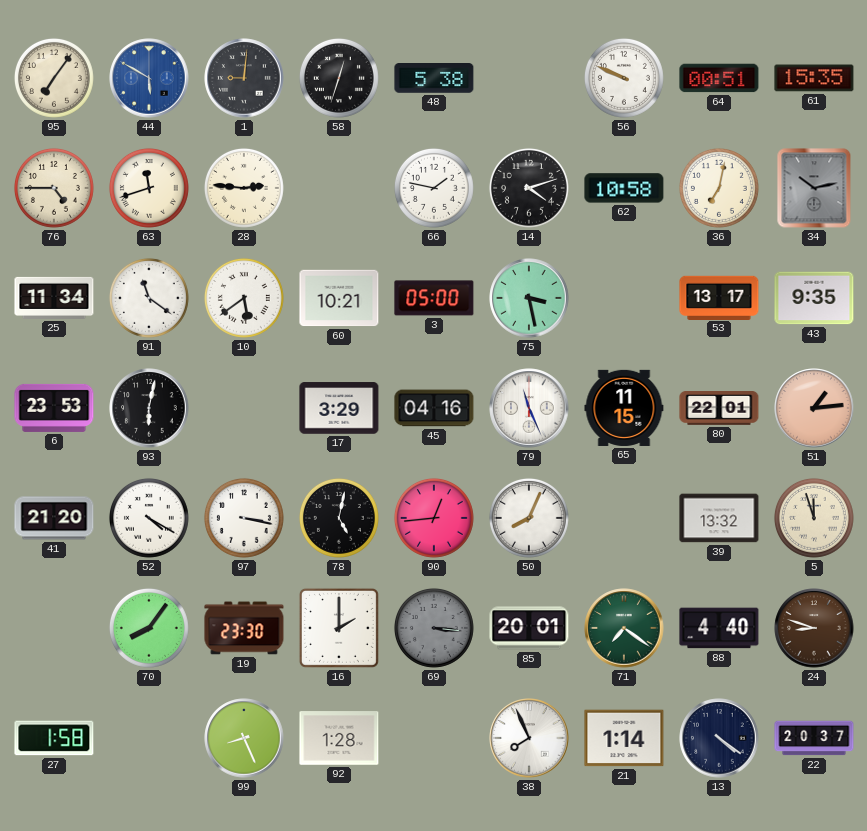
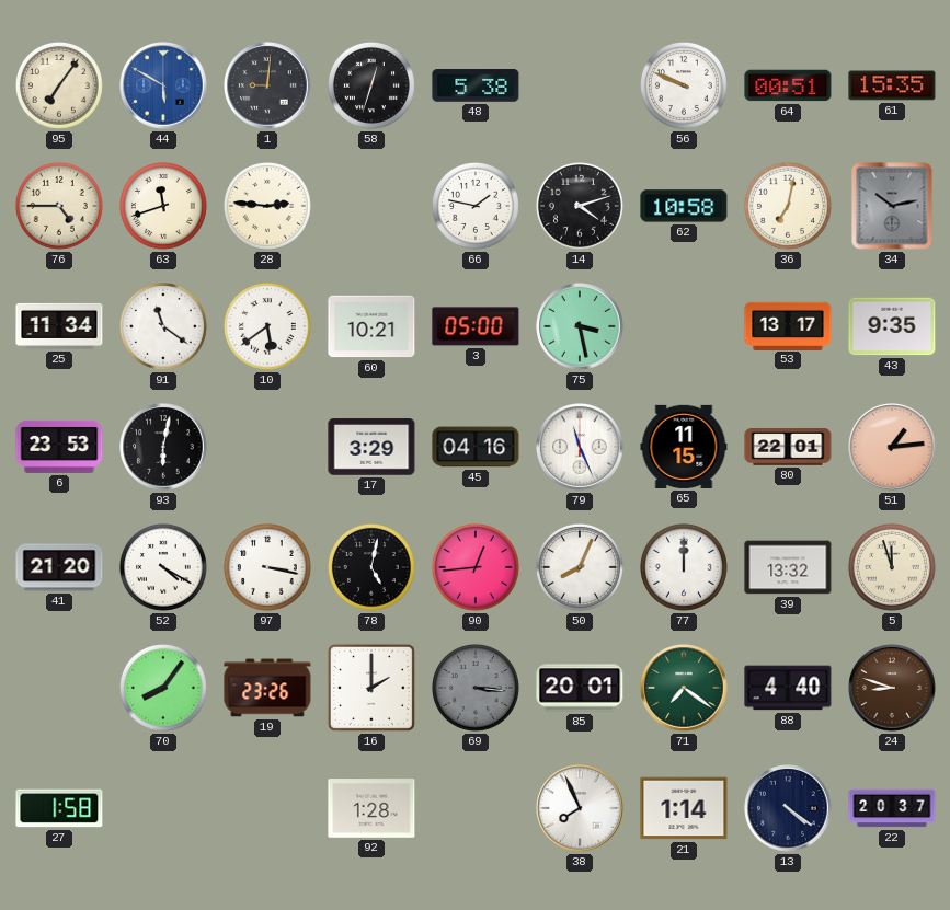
77: none -> 12:00 (684, 567)
19: 23:30 -> 23:26 (267, 688)
99: 8:26 -> none (244, 738)
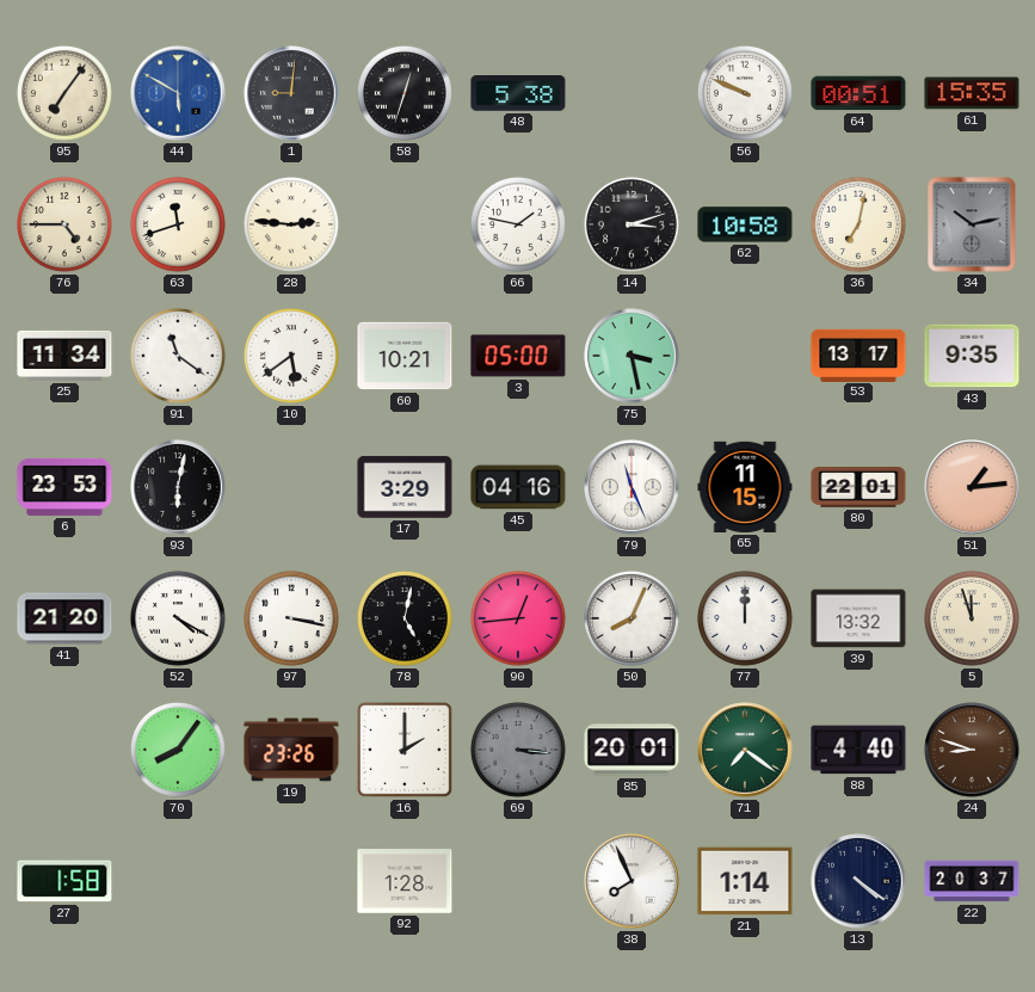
14: 4:12 -> 3:12 (632, 224)
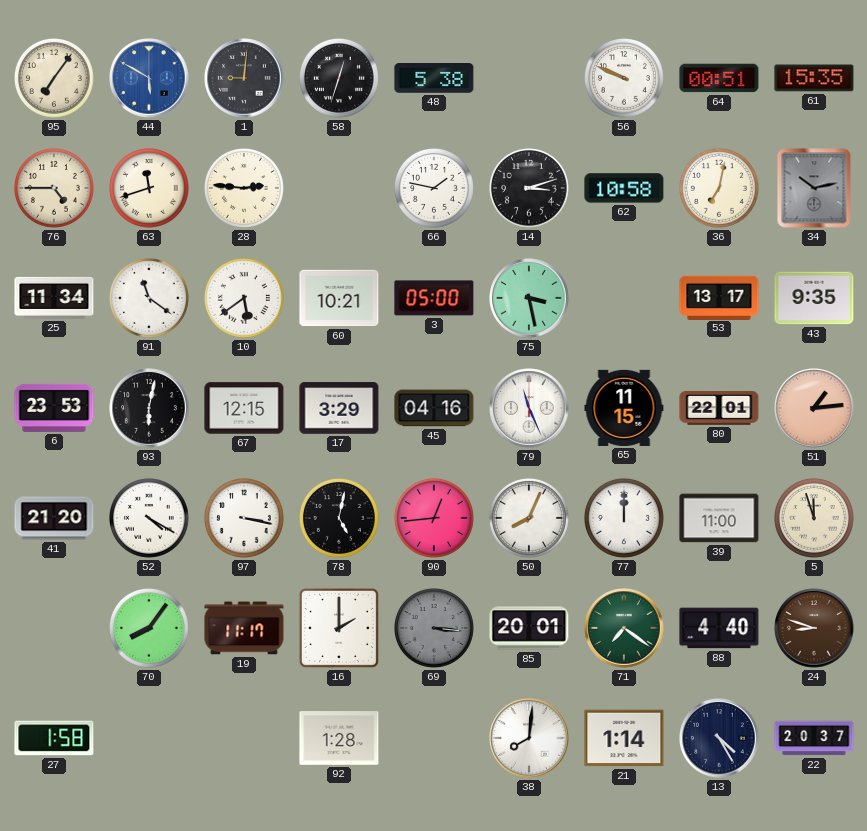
67: none -> 12:15 (244, 408)
39: 13:32 -> 11:00 (719, 518)
19: 23:26 -> 11:17 (244, 628)
38: 7:56 -> 8:01 (529, 738)
13: 4:21 -> 4:25 (719, 738)
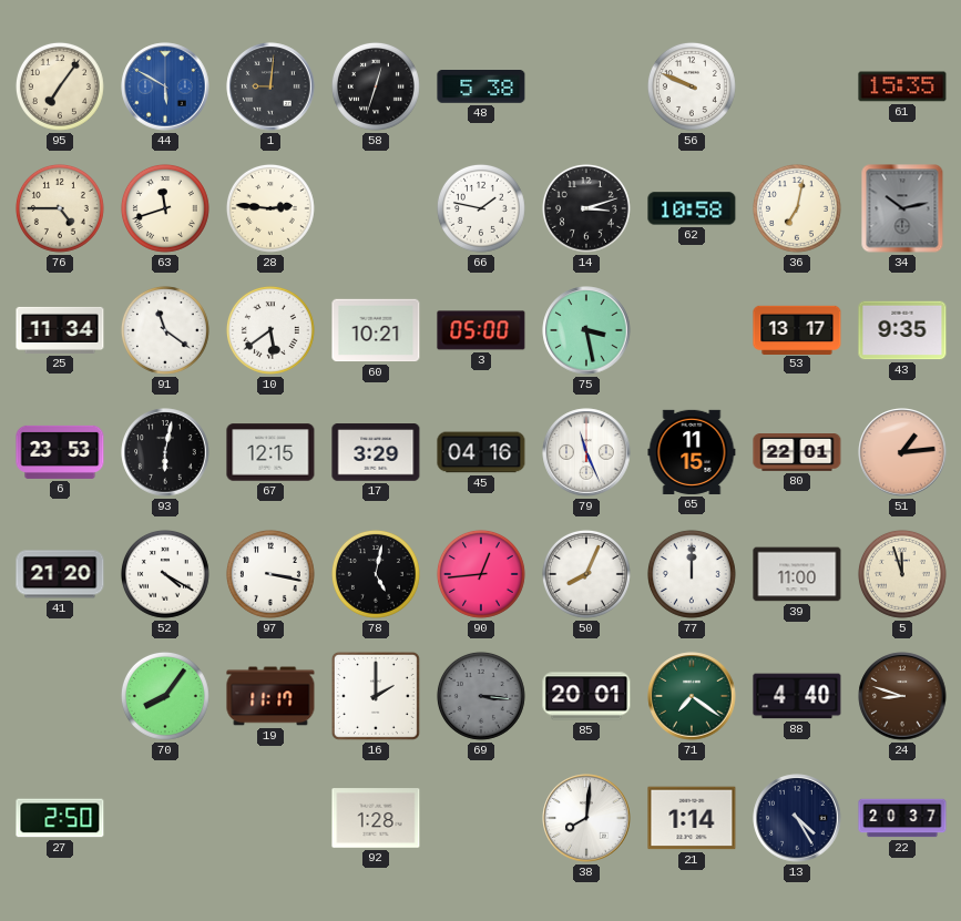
64: 00:51 -> none (719, 78)
27: 1:58 -> 2:50 (60, 818)
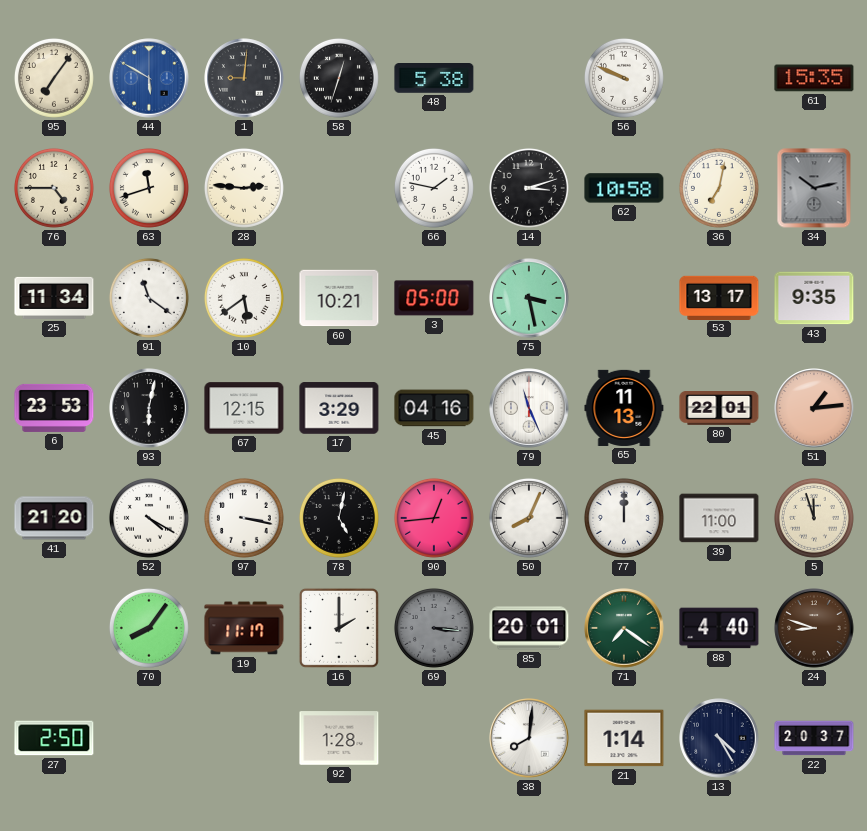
65: 11:15 -> 11:13 (624, 408)
